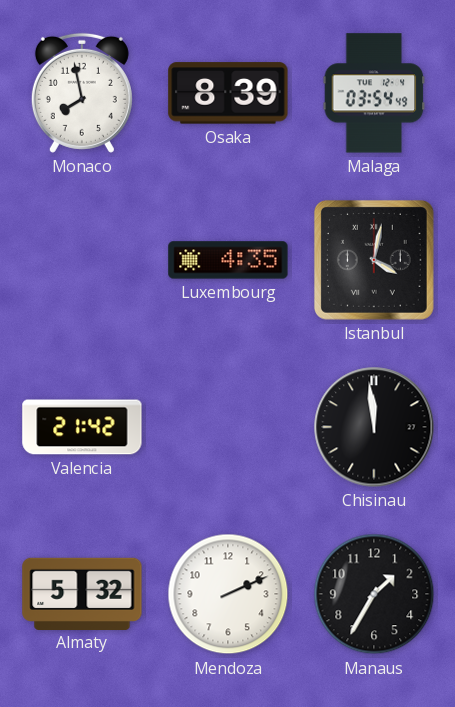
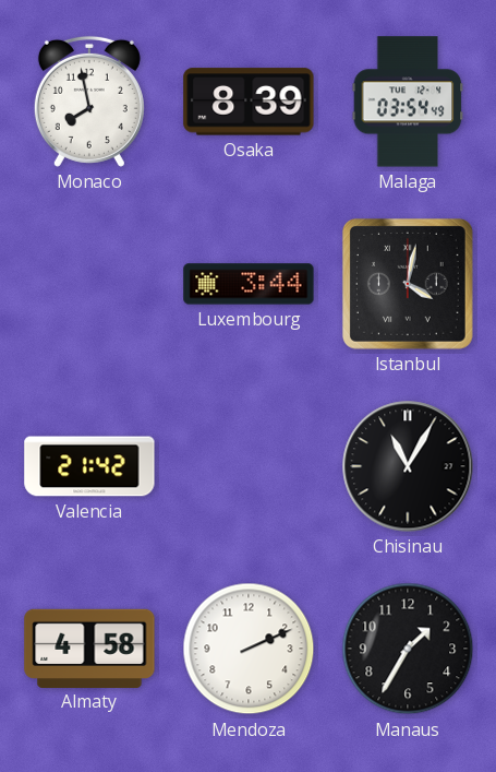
Luxembourg: 4:35 -> 3:44 (249, 284)
Chisinau: 11:59 -> 11:05 (408, 466)
Almaty: 5:32 -> 4:58 (89, 648)
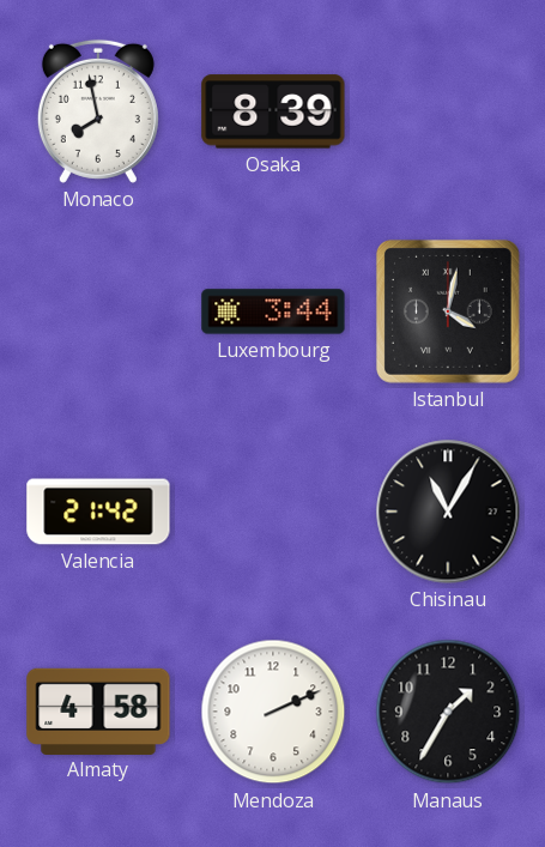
Malaga: 03:54 -> none (408, 102)
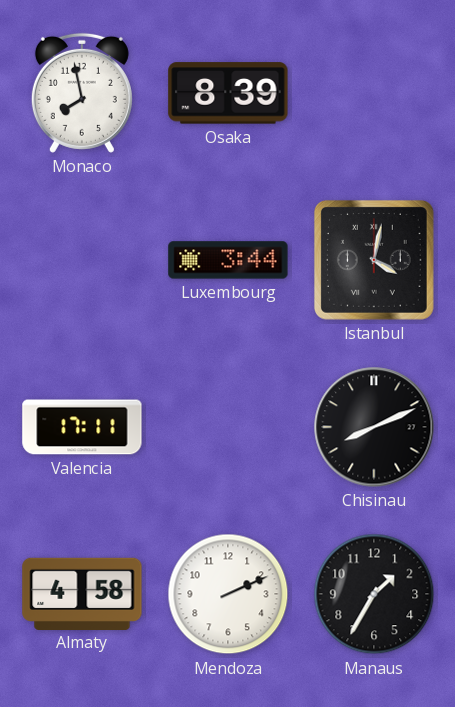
Valencia: 21:42 -> 17:11 (82, 427)
Chisinau: 11:05 -> 8:11 (374, 427)
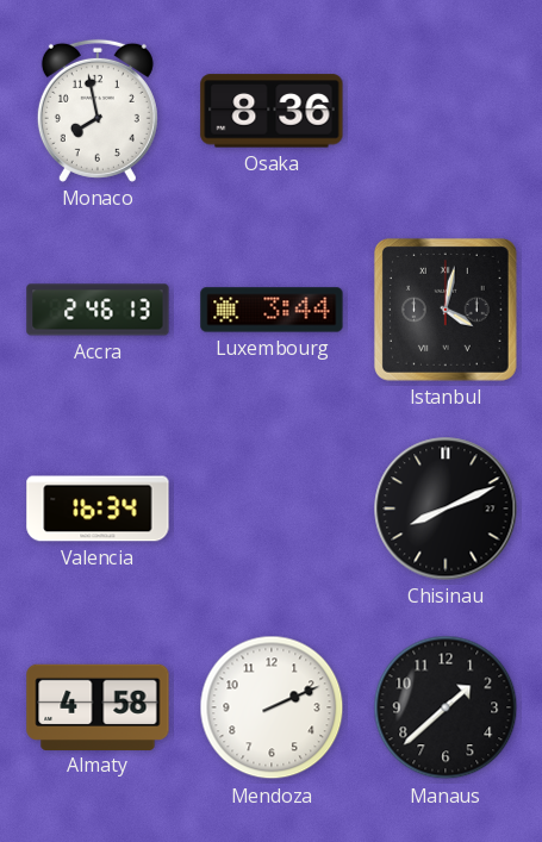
Osaka: 8:39 -> 8:36 (272, 111)
Accra: none -> 2:46 (98, 310)
Valencia: 17:11 -> 16:34 (98, 509)
Manaus: 1:35 -> 1:38 (446, 707)
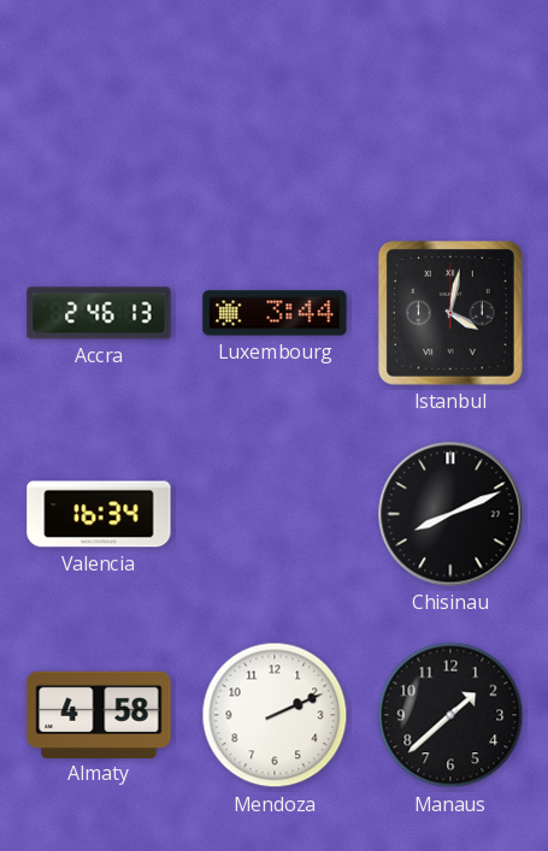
Monaco: 7:58 -> none (98, 111)
Osaka: 8:36 -> none (272, 111)
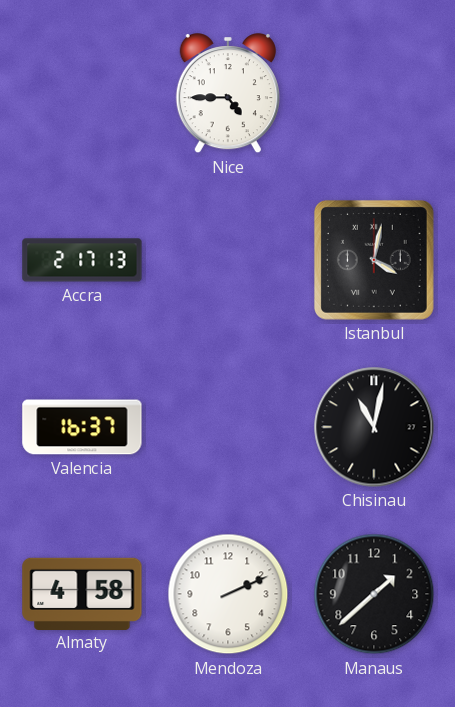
Nice: none -> 4:45 (228, 94)
Accra: 2:46 -> 2:17 (82, 260)
Luxembourg: 3:44 -> none (275, 313)
Valencia: 16:34 -> 16:37 (82, 427)
Chisinau: 8:11 -> 11:02 (374, 427)
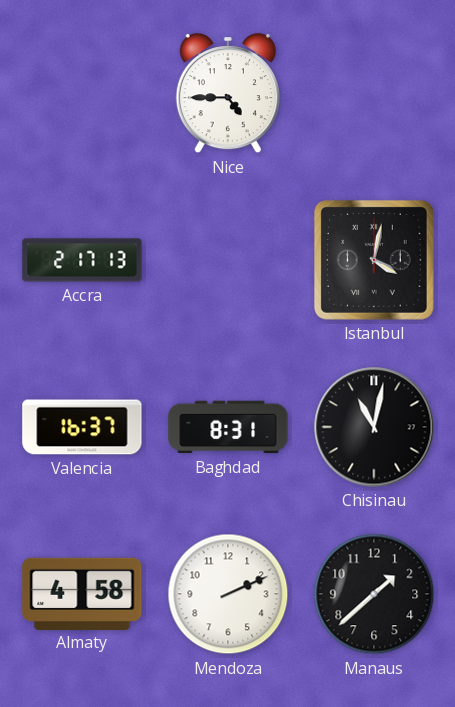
Baghdad: none -> 8:31 (228, 427)
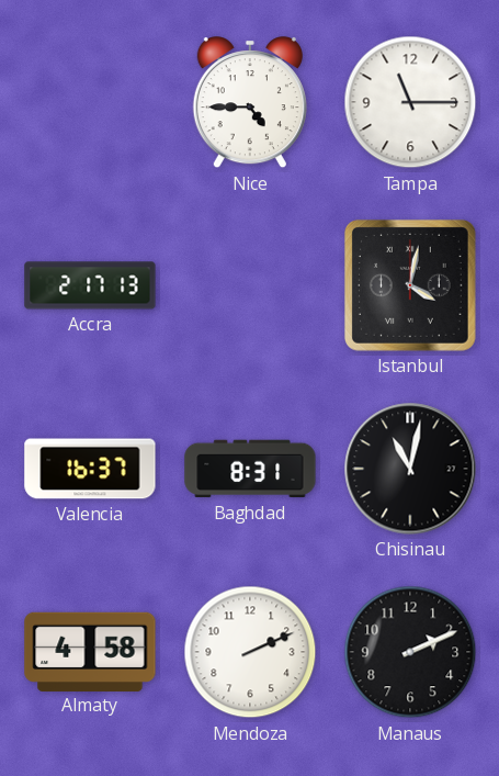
Tampa: none -> 11:15 (410, 102)
Manaus: 1:38 -> 2:11 (410, 652)
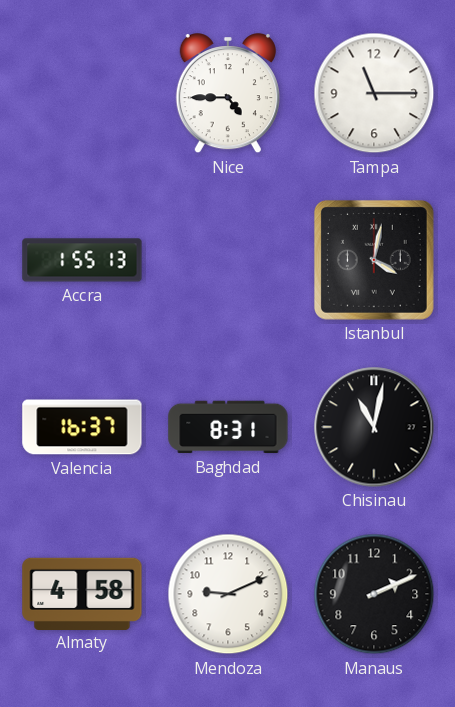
Accra: 2:17 -> 1:55 (82, 260)
Mendoza: 2:11 -> 9:11 (228, 594)
